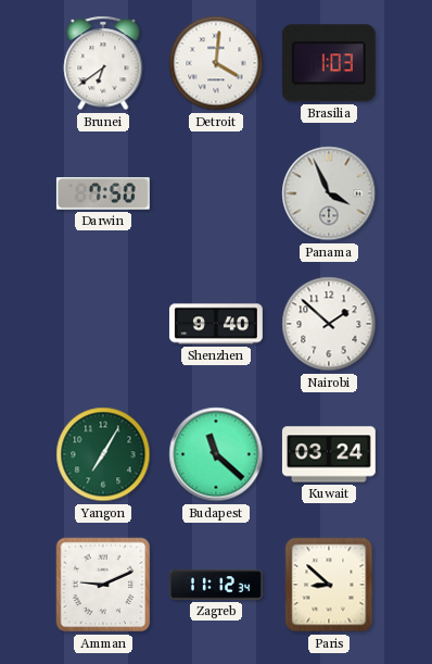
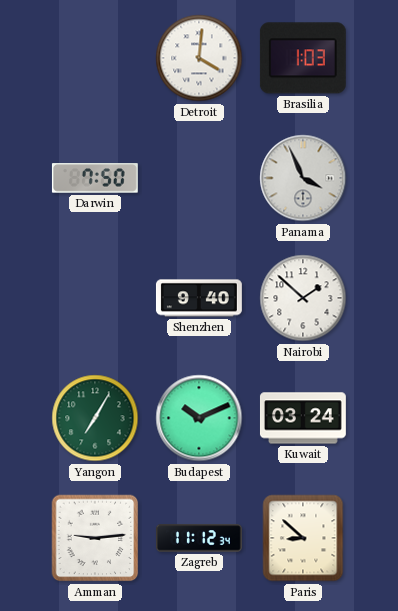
Brunei: 6:39 -> none (103, 63)
Budapest: 11:22 -> 10:11 (199, 418)
Amman: 9:11 -> 9:14 (95, 538)
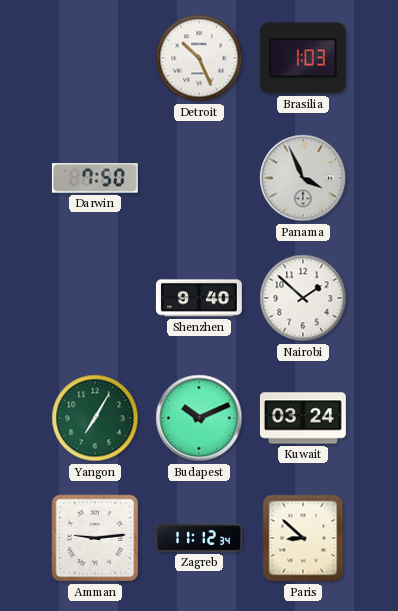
Detroit: 4:01 -> 10:26 (199, 58)
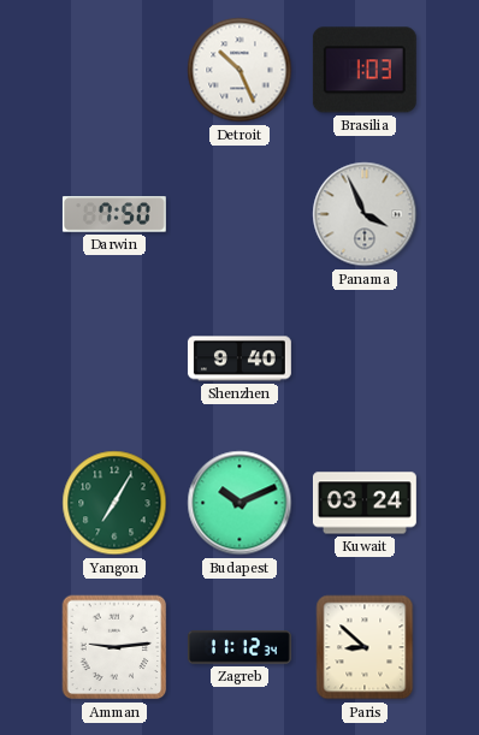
Nairobi: 1:52 -> none (303, 298)
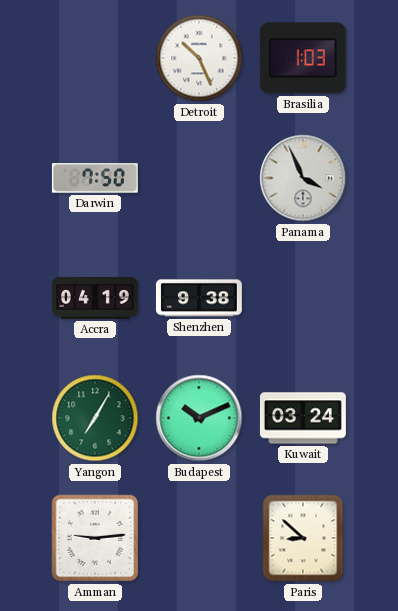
Accra: none -> 04:19 (95, 298)
Shenzhen: 9:40 -> 9:38 (199, 298)
Zagreb: 11:12 -> none (239, 647)
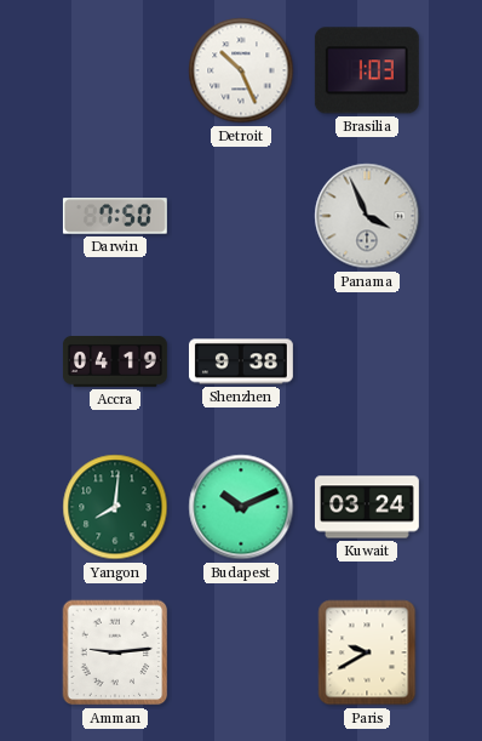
Yangon: 7:05 -> 8:01 (115, 507)
Paris: 8:52 -> 9:40 (367, 652)
